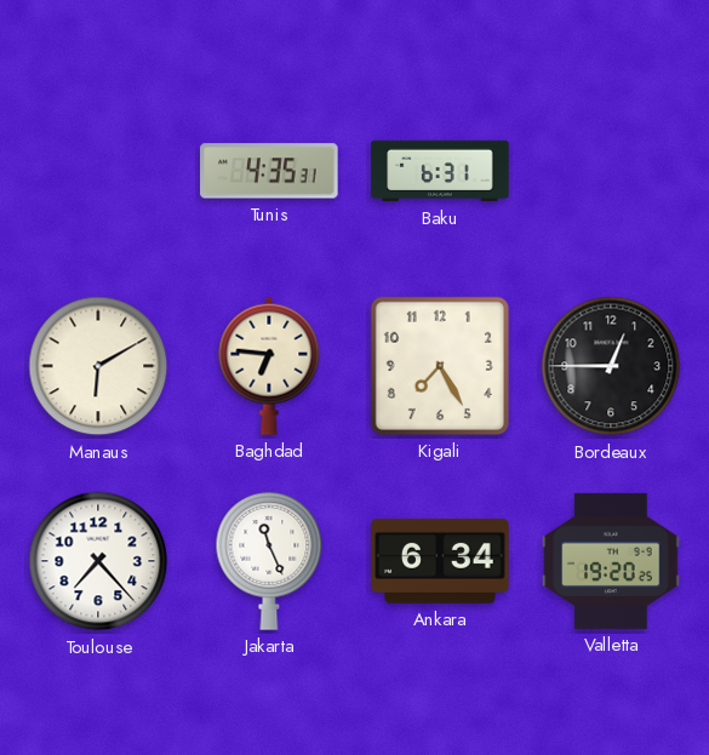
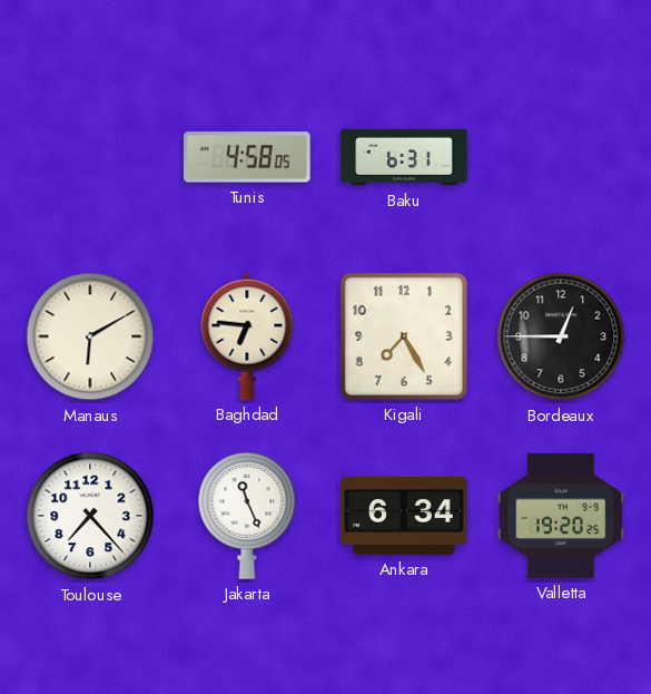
Tunis: 4:35 -> 4:58 (247, 157)
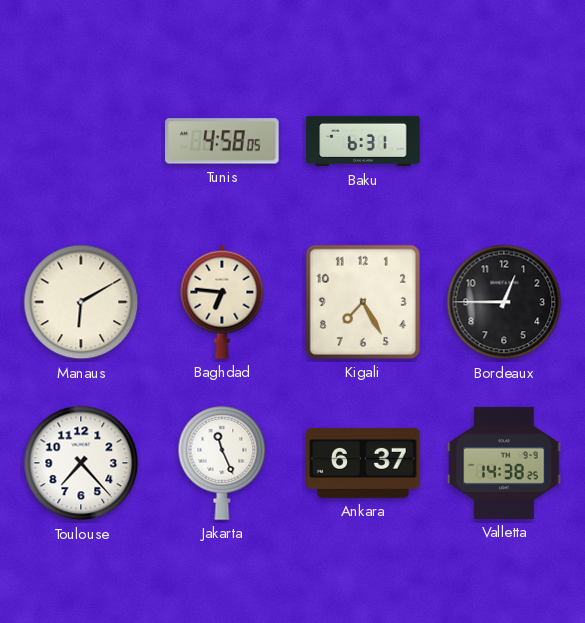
Ankara: 6:34 -> 6:37 (363, 463)
Valletta: 19:20 -> 14:38 (504, 463)
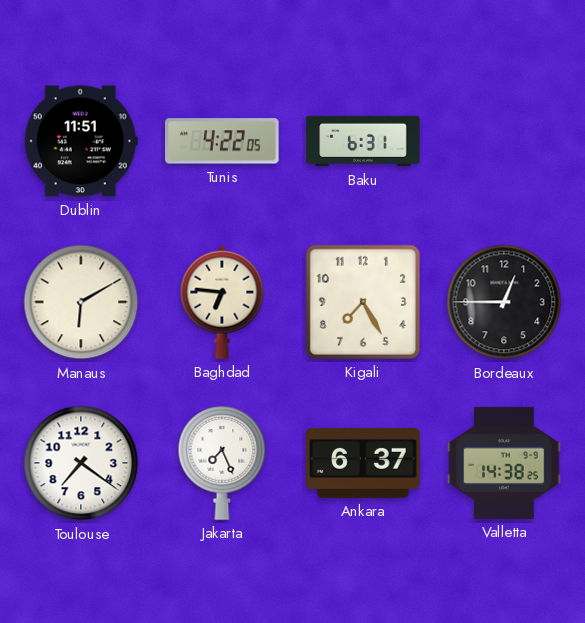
Dublin: none -> 11:51 (81, 141)
Tunis: 4:58 -> 4:22 (222, 141)
Toulouse: 7:23 -> 7:21 (81, 463)
Jakarta: 11:26 -> 7:26 (222, 464)
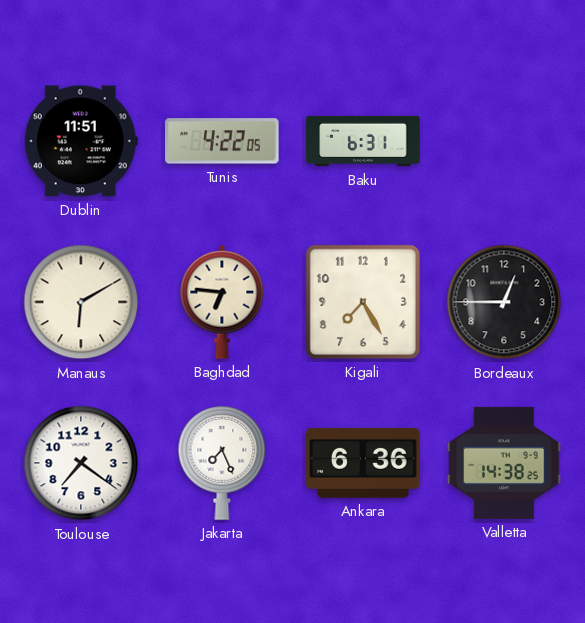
Ankara: 6:37 -> 6:36 (363, 463)
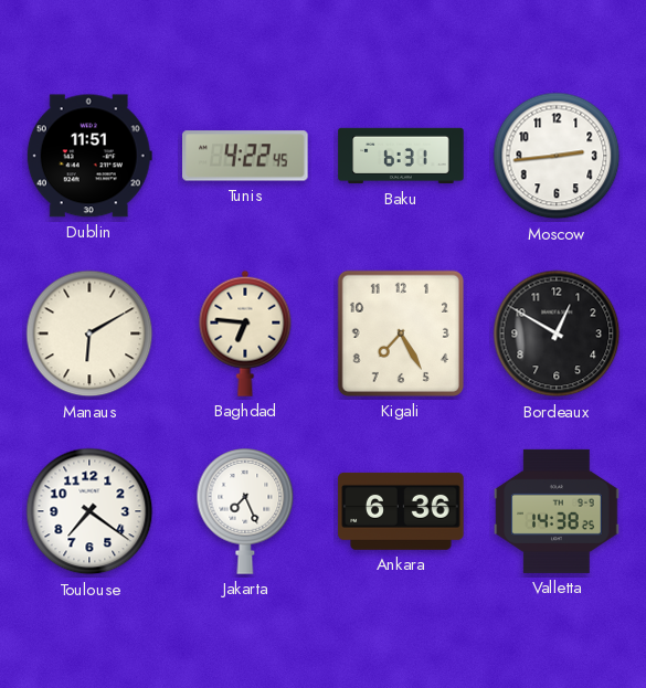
Tunis: 4:22:05 -> 4:22:45 (245, 156)
Moscow: none -> 2:44 (557, 156)
Bordeaux: 12:45 -> 12:50 (557, 334)
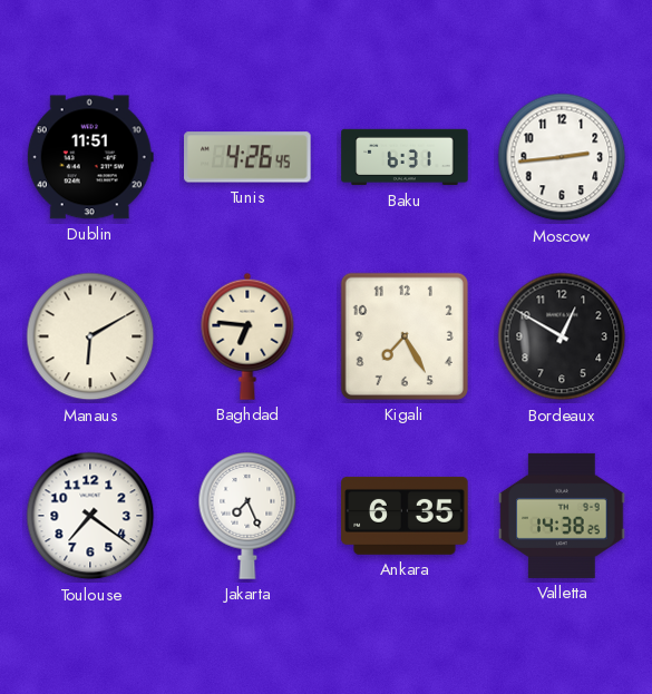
Tunis: 4:22 -> 4:26 (247, 157)
Ankara: 6:36 -> 6:35 (405, 516)
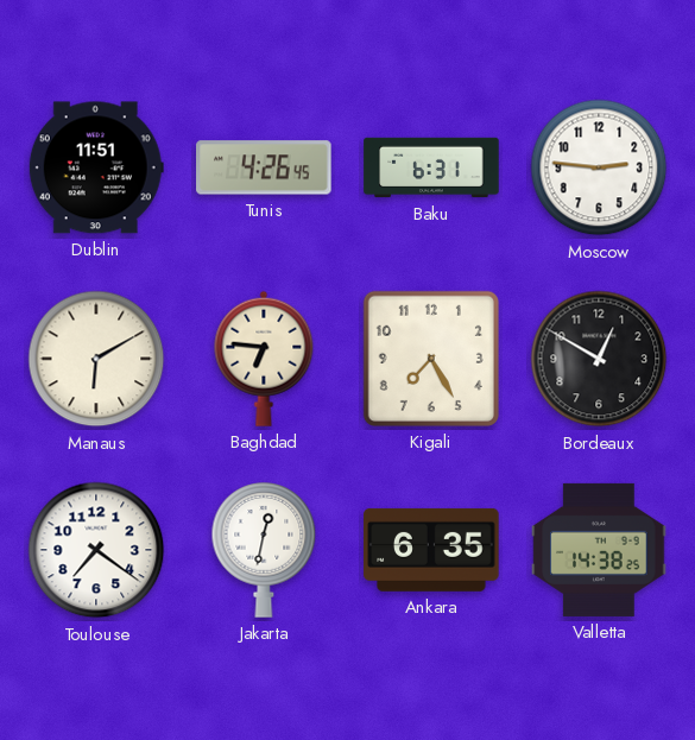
Moscow: 2:44 -> 2:46 (599, 167)
Jakarta: 7:26 -> 12:32 (264, 551)
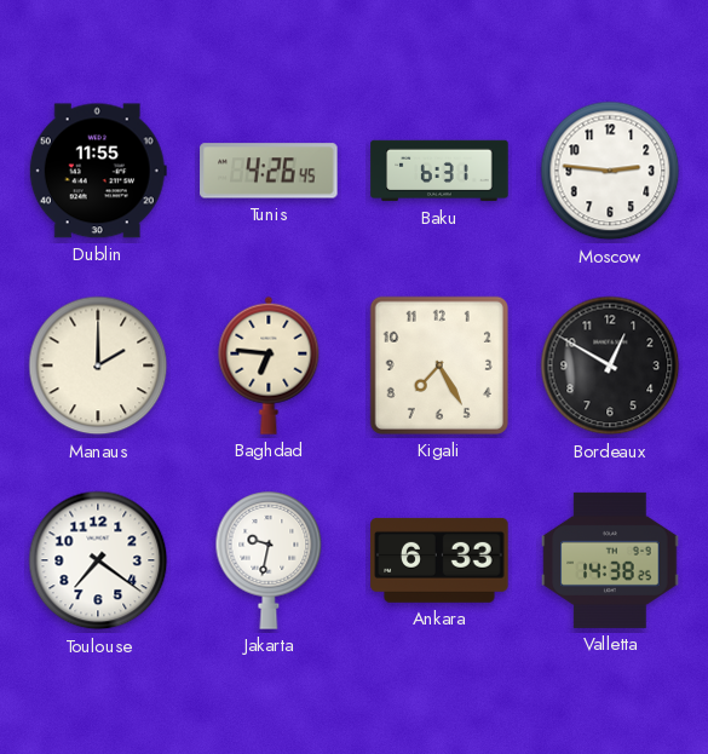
Dublin: 11:51 -> 11:55 (98, 171)
Manaus: 6:10 -> 2:00 (98, 366)
Jakarta: 12:32 -> 9:32 (269, 562)
Ankara: 6:35 -> 6:33 (439, 560)
